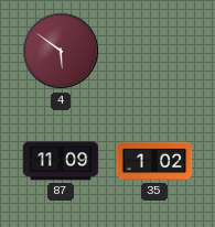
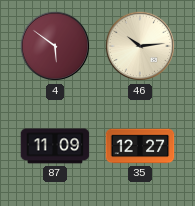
46: none -> 10:14 (140, 46)
35: 1:02 -> 12:27 (140, 146)
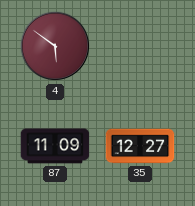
46: 10:14 -> none (140, 46)
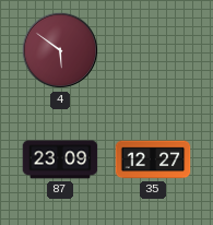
87: 11:09 -> 23:09 (60, 159)
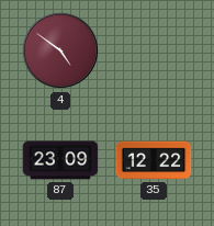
4: 5:51 -> 4:51 (60, 50)
35: 12:27 -> 12:22 (154, 160)
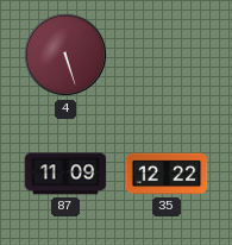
4: 4:51 -> 5:27 (65, 55)
87: 23:09 -> 11:09 (65, 174)
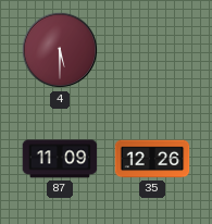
4: 5:27 -> 5:30 (60, 50)
35: 12:22 -> 12:26 (152, 159)
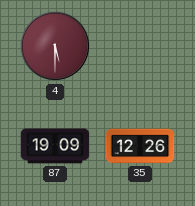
87: 11:09 -> 19:09 (55, 146)
